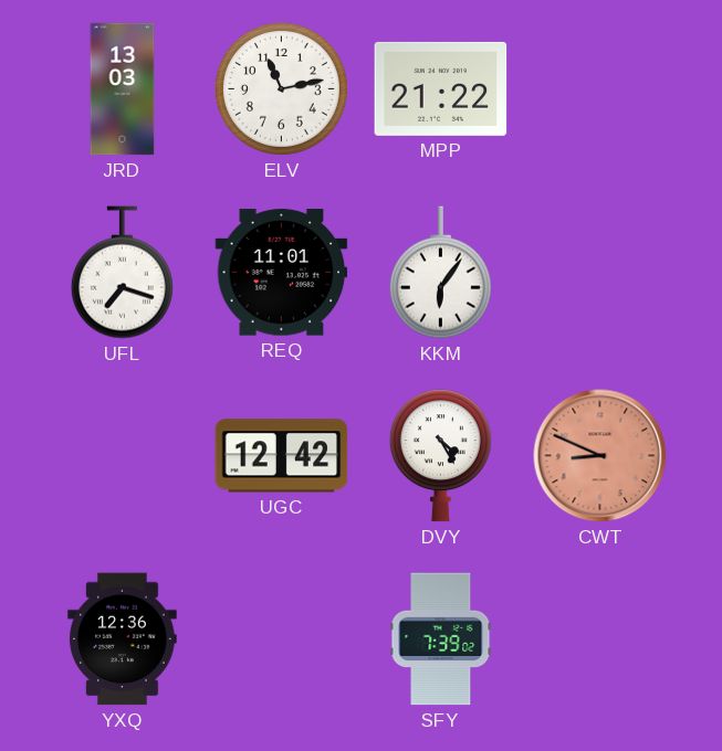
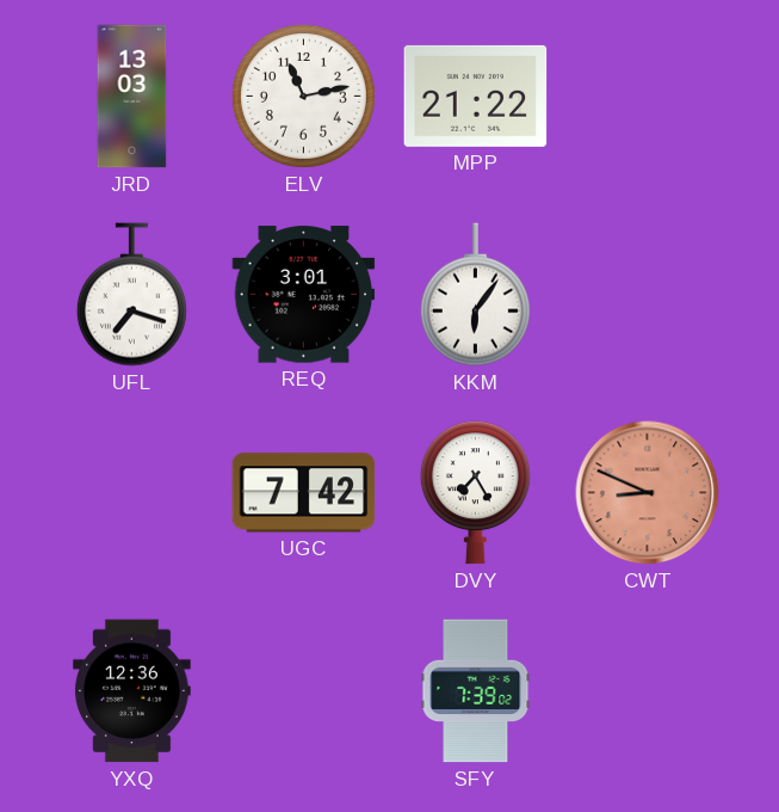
REQ: 11:01 -> 3:01 (304, 295)
UGC: 12:42 -> 7:42 (304, 493)
DVY: 4:25 -> 7:25 (475, 493)
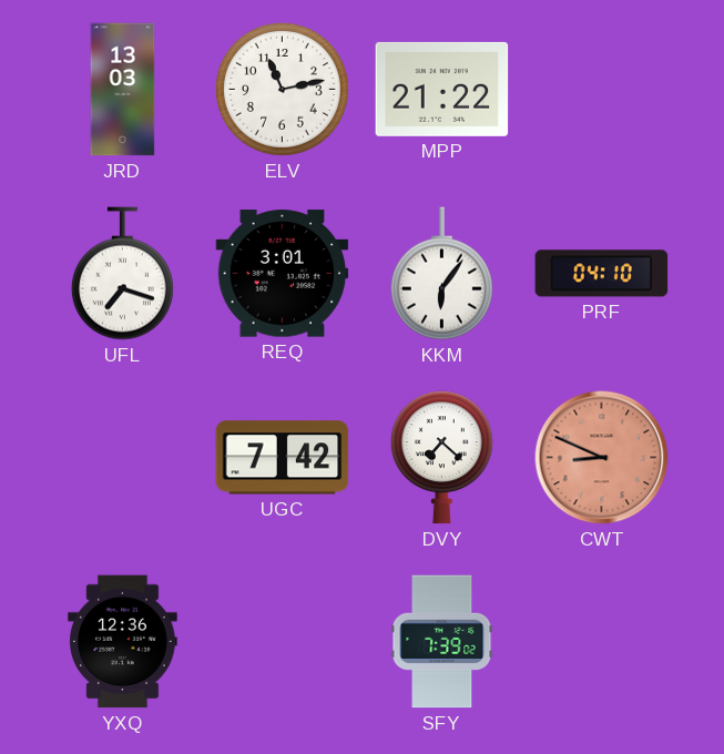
PRF: none -> 04:10 (602, 274)
DVY: 7:25 -> 7:22 (441, 458)
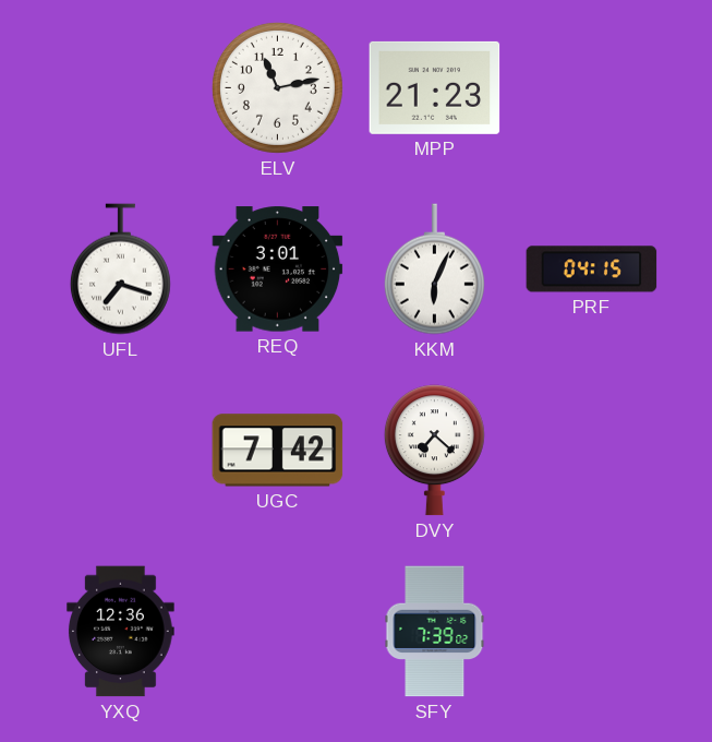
JRD: 13:03 -> none (123, 90)
MPP: 21:22 -> 21:23 (435, 87)
KKM: 6:06 -> 6:04 (434, 270)
PRF: 04:10 -> 04:15 (592, 270)
CWT: 8:49 -> none (602, 458)
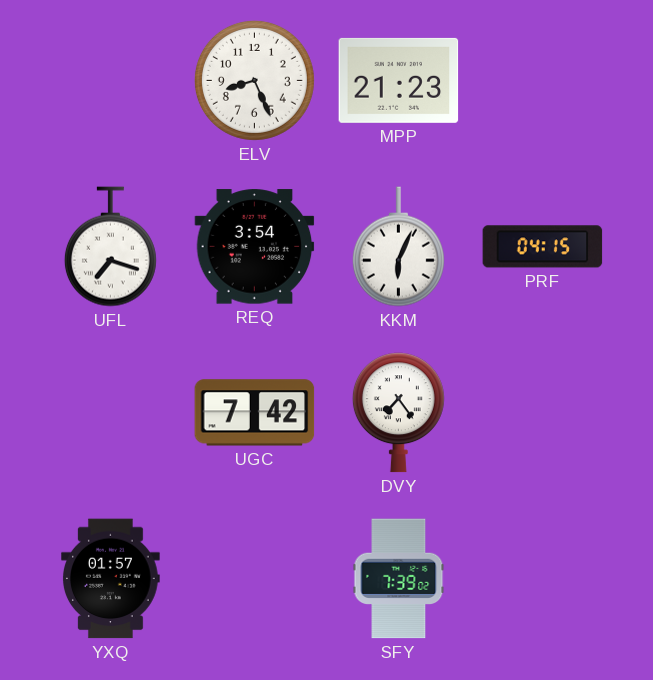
ELV: 11:13 -> 8:26 (254, 80)
REQ: 3:01 -> 3:54 (255, 247)
DVY: 7:22 -> 7:24 (398, 413)
YXQ: 12:36 -> 01:57 (111, 579)
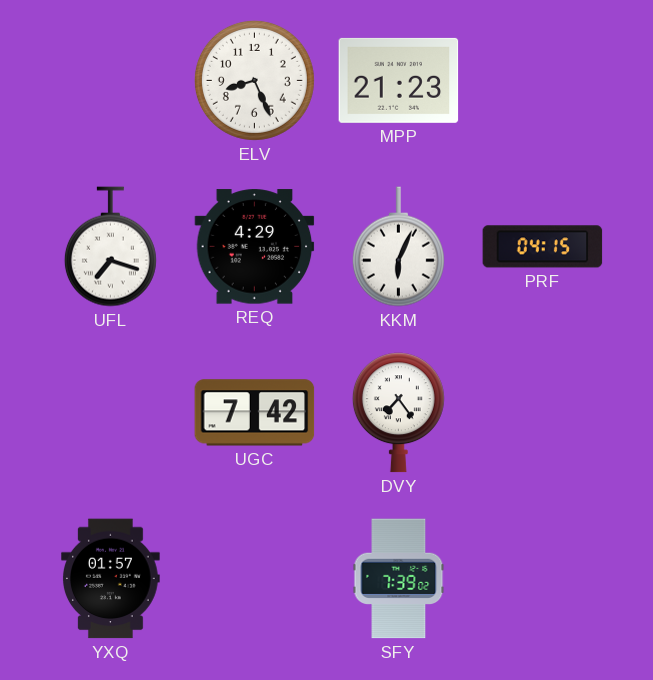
REQ: 3:54 -> 4:29 (255, 247)
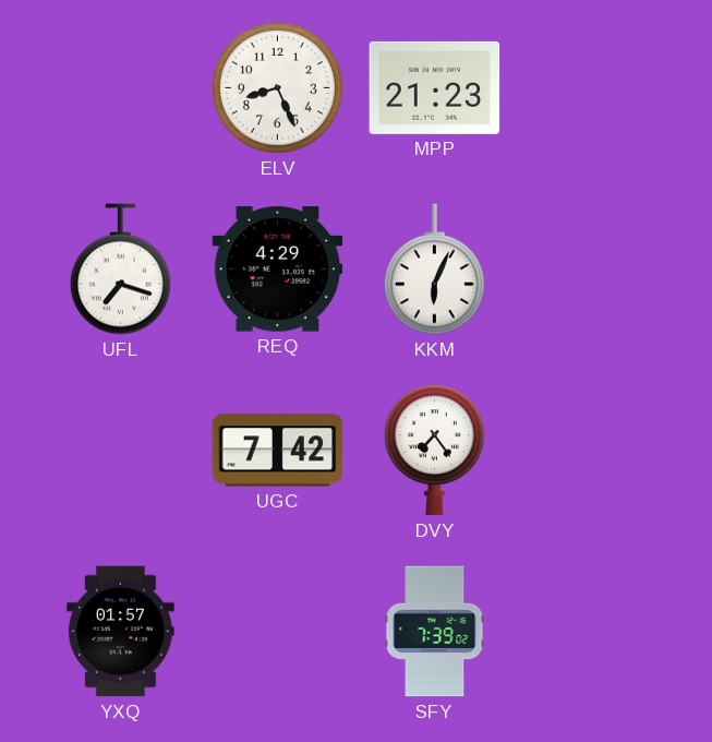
PRF: 04:15 -> none (543, 247)
